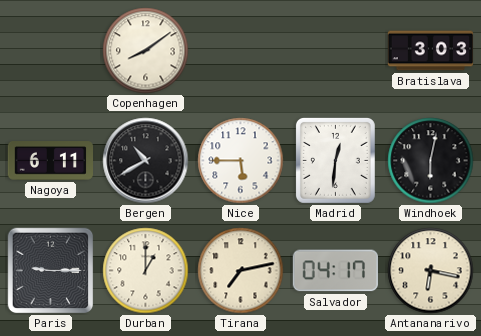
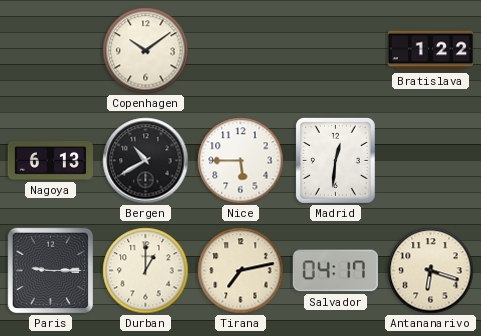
Copenhagen: 8:09 -> 10:09 (146, 51)
Bratislava: 3:03 -> 1:22 (431, 51)
Nagoya: 6:11 -> 6:13 (50, 161)
Windhoek: 6:02 -> none (431, 161)
Antananarivo: 6:17 -> 6:18 (431, 271)
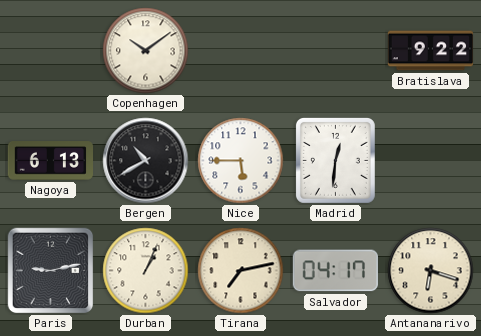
Bratislava: 1:22 -> 9:22 (431, 51)
Paris: 9:15 -> 9:13 (51, 271)
Durban: 1:00 -> 1:04 (146, 271)
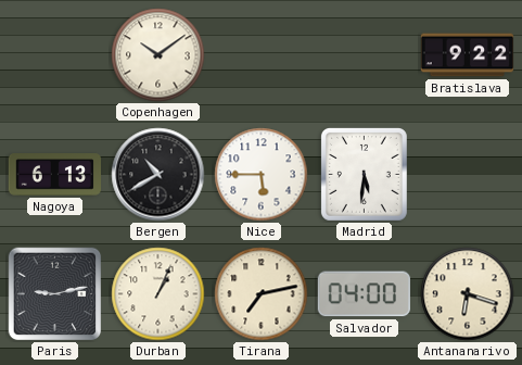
Madrid: 12:31 -> 5:31 (364, 174)
Salvador: 04:17 -> 04:00 (364, 294)
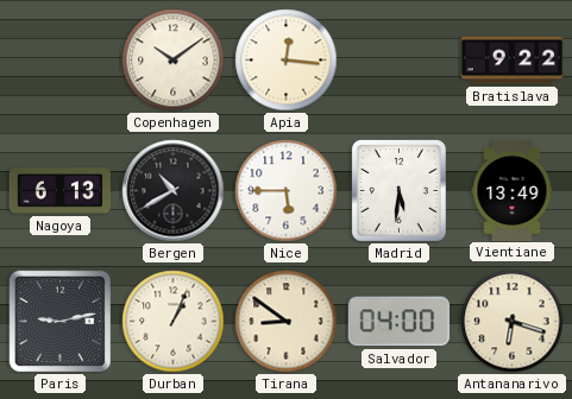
Apia: none -> 12:16 (287, 61)
Vientiane: none -> 13:49 (513, 190)
Tirana: 7:13 -> 8:51 (287, 322)
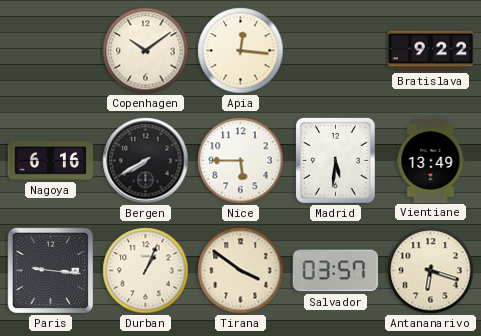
Nagoya: 6:13 -> 6:16 (50, 161)
Bergen: 10:40 -> 7:40 (146, 161)
Paris: 9:13 -> 9:16 (51, 271)
Tirana: 8:51 -> 3:51 (241, 271)
Salvador: 04:00 -> 03:57 (335, 271)
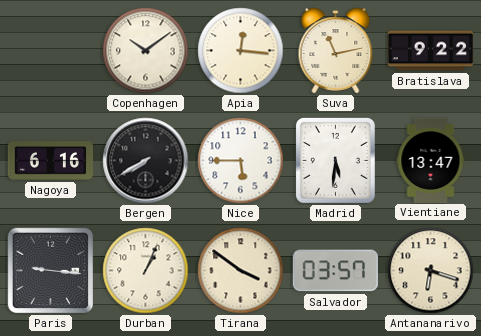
Suva: none -> 11:13 (336, 51)
Vientiane: 13:49 -> 13:47 (431, 160)
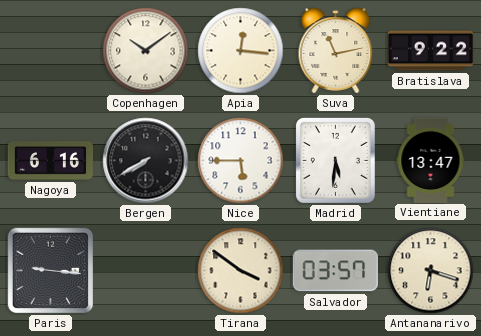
Durban: 1:04 -> none (146, 271)
